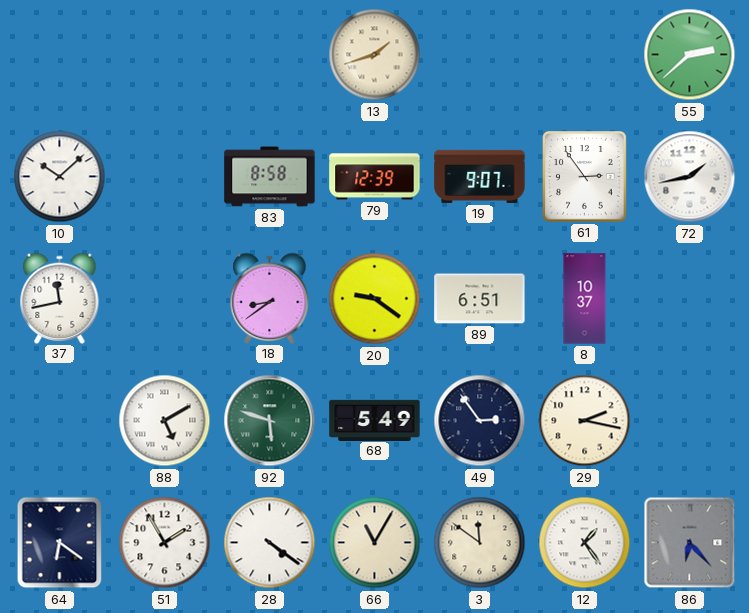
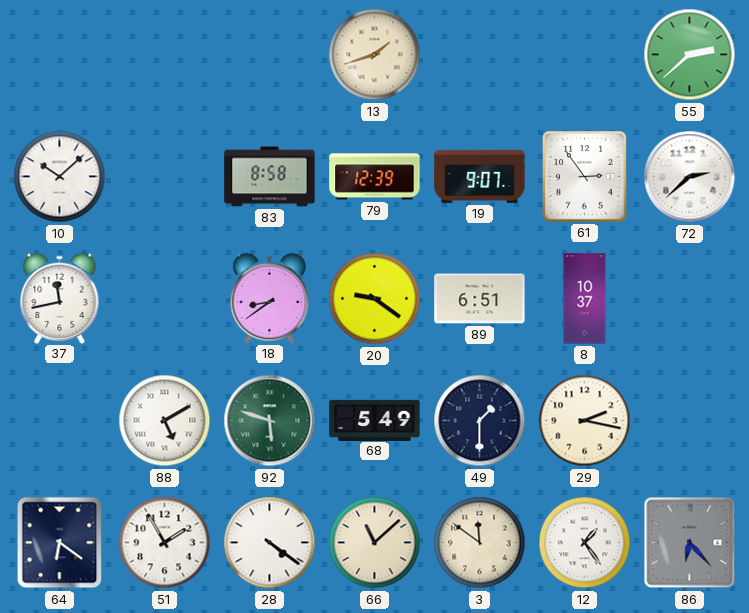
72: 1:43 -> 2:38 (690, 177)
49: 2:54 -> 1:30 (480, 421)
66: 11:05 -> 11:08 (375, 543)
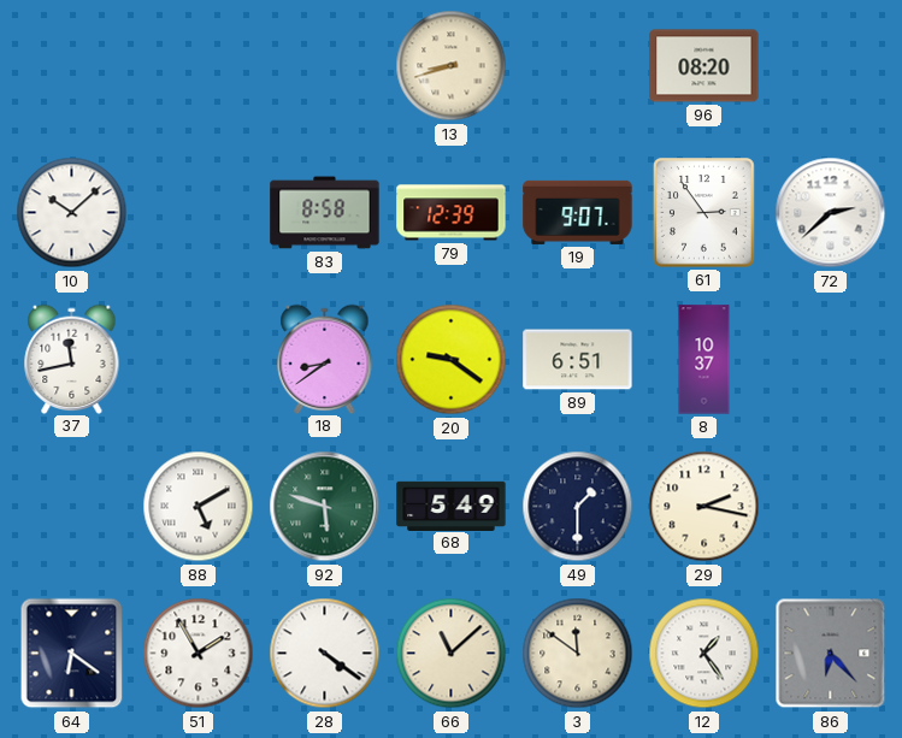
13: 1:42 -> 8:42 (452, 66)
96: none -> 08:20 (704, 66)
55: 2:38 -> none (690, 55)
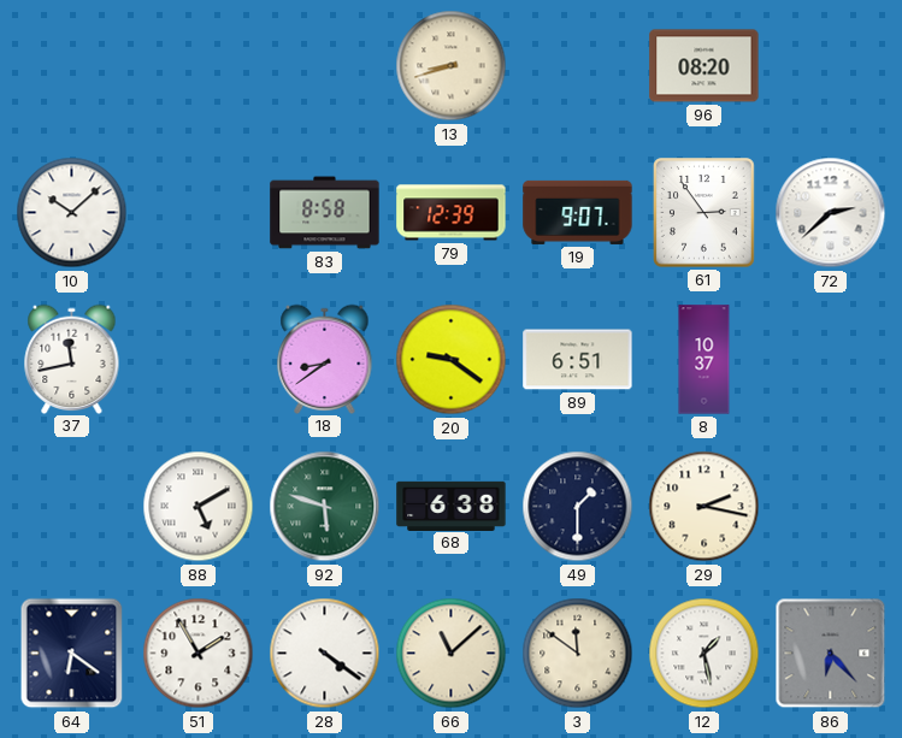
68: 5:49 -> 6:38 (452, 506)
12: 1:24 -> 1:28 (704, 654)
